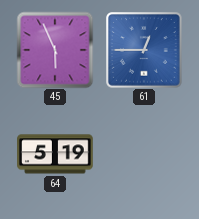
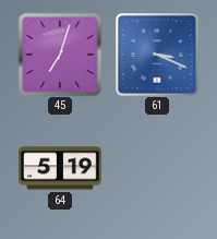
45: 5:56 -> 7:03 (60, 55)
61: 12:45 -> 3:19 (158, 56)
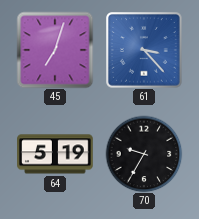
61: 3:19 -> 3:23 (145, 51)
70: none -> 9:35 (144, 154)
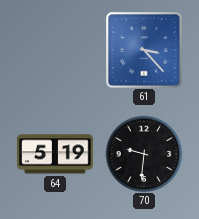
45: 7:03 -> none (55, 50)
70: 9:35 -> 9:31 (144, 154)
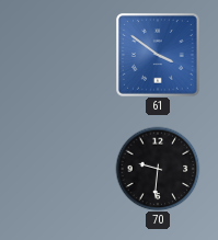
61: 3:23 -> 3:51 (159, 56)
64: 5:19 -> none (55, 154)
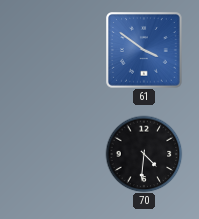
70: 9:31 -> 4:31 (144, 154)
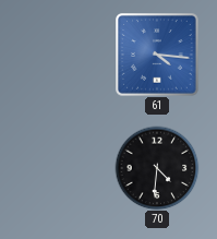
61: 3:51 -> 4:16 (158, 56)
